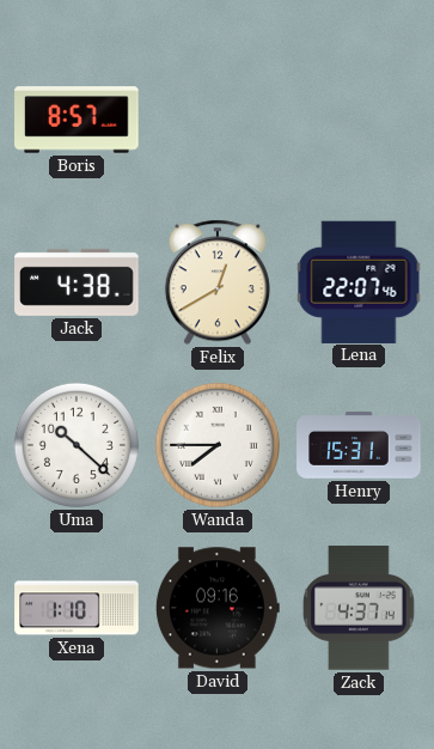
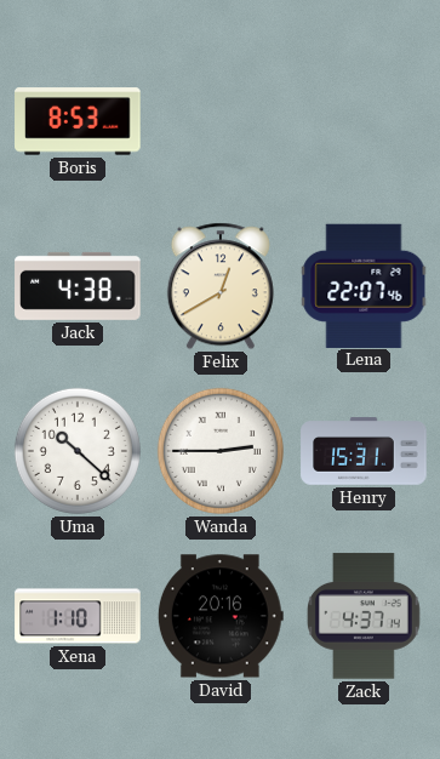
Boris: 8:57 -> 8:53 (78, 121)
Wanda: 7:45 -> 2:45 (221, 451)
David: 09:16 -> 20:16 (221, 616)
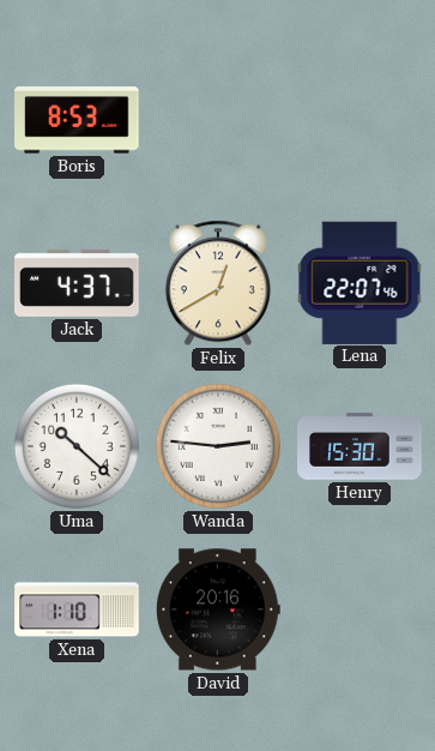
Jack: 4:38 -> 4:37 (77, 283)
Wanda: 2:45 -> 2:46 (218, 446)
Henry: 15:31 -> 15:30 (360, 446)
Zack: 4:37 -> none (364, 616)
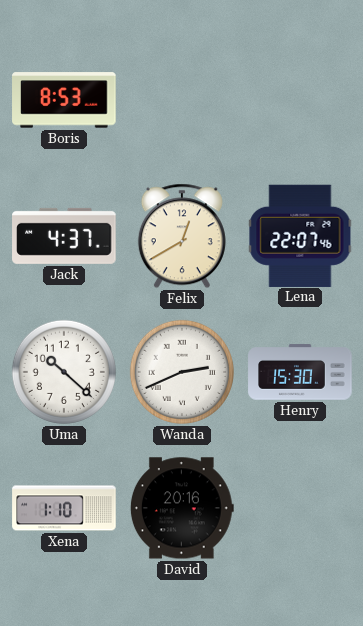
Wanda: 2:46 -> 2:41 (182, 372)
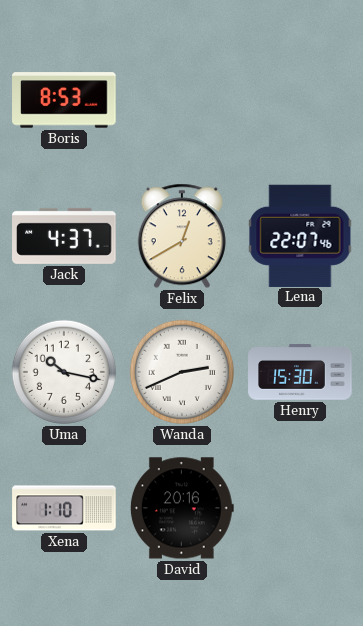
Uma: 10:22 -> 10:17 (64, 372)
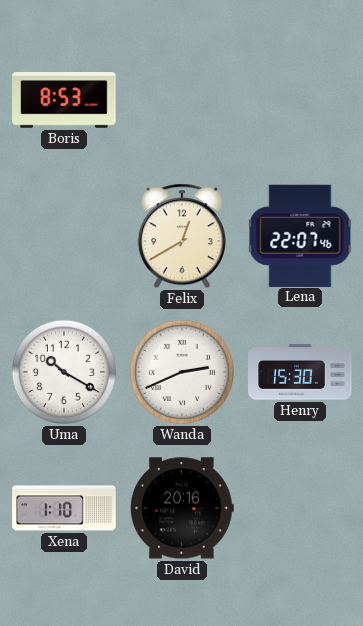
Jack: 4:37 -> none (64, 236)
Uma: 10:17 -> 10:20 (64, 372)
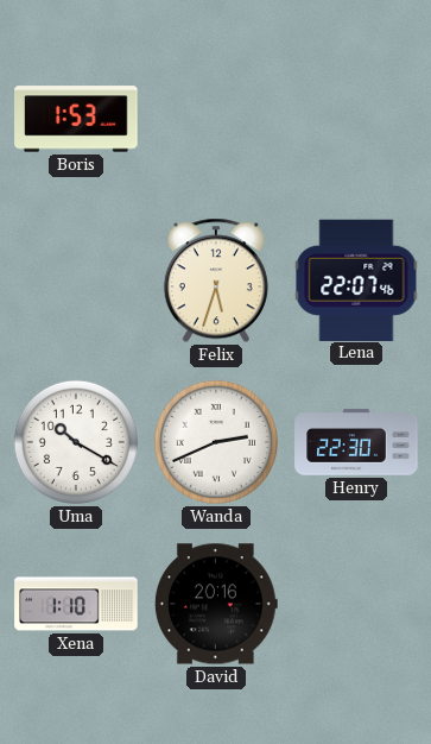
Boris: 8:53 -> 1:53 (76, 119)
Felix: 12:40 -> 5:33 (216, 280)
Henry: 15:30 -> 22:30 (356, 442)
